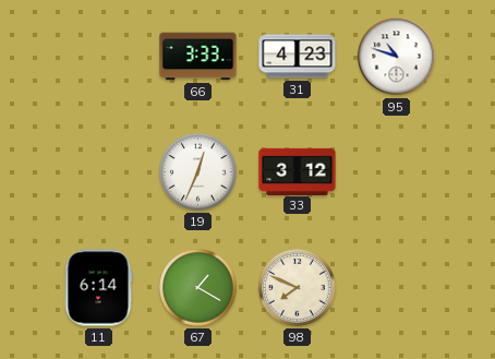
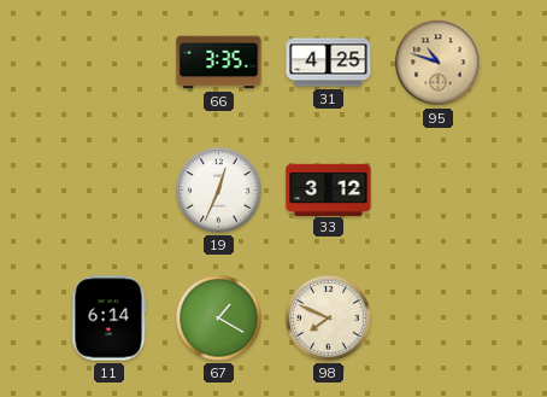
66: 3:33 -> 3:35 (219, 63)
31: 4:23 -> 4:25 (329, 63)
95 dial: white -> champagne (439, 63)
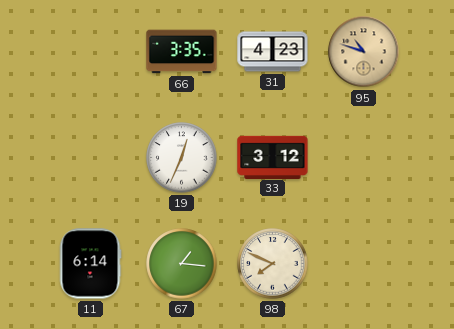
31: 4:25 -> 4:23 (273, 52)
67: 1:20 -> 1:16 (182, 264)
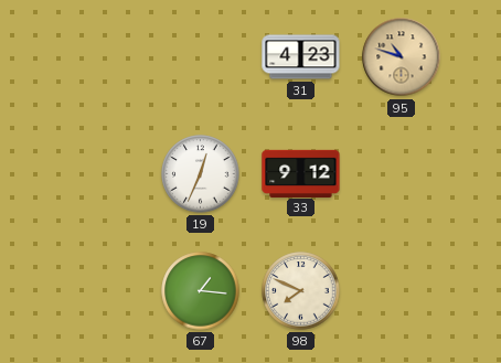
66: 3:35 -> none (182, 52)
33: 3:12 -> 9:12 (301, 173)
11: 6:14 -> none (90, 264)
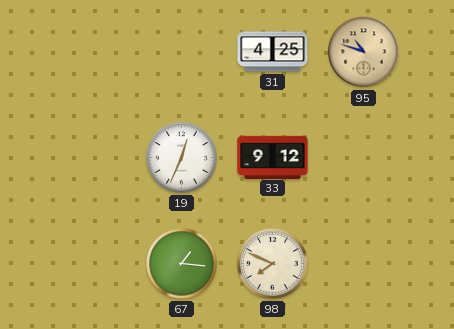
31: 4:23 -> 4:25 (273, 52)
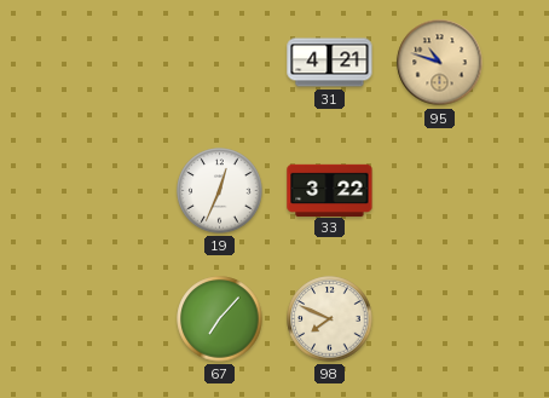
31: 4:25 -> 4:21 (330, 63)
33: 9:12 -> 3:22 (330, 190)
67: 1:16 -> 7:07 (220, 319)
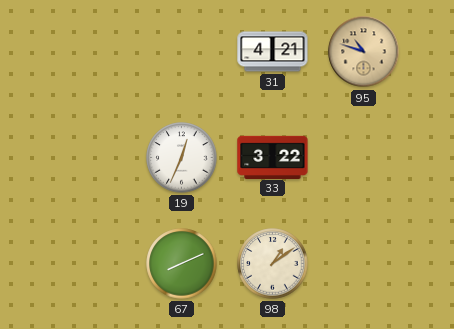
67: 7:07 -> 8:11 (182, 264)
98: 7:49 -> 1:09 (273, 264)
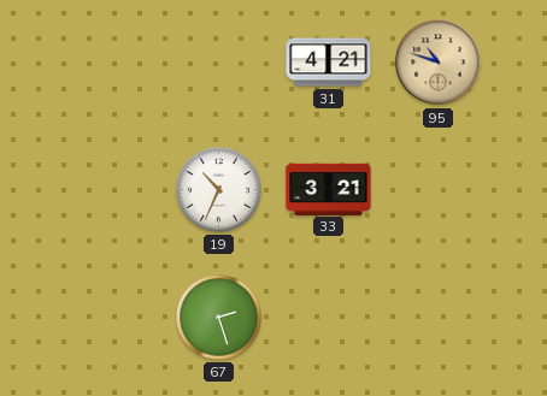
19: 12:34 -> 10:34 (219, 190)
33: 3:22 -> 3:21 (329, 189)
67: 8:11 -> 2:27 (219, 318)
98: 1:09 -> none (273, 264)
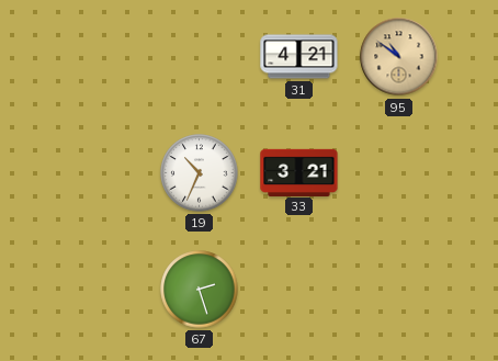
95: 10:48 -> 10:51 (399, 57)
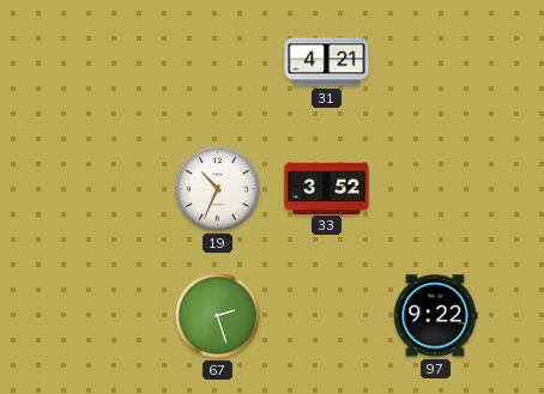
95: 10:51 -> none (399, 57)
33: 3:21 -> 3:52 (327, 188)
97: none -> 9:22 (435, 316)
